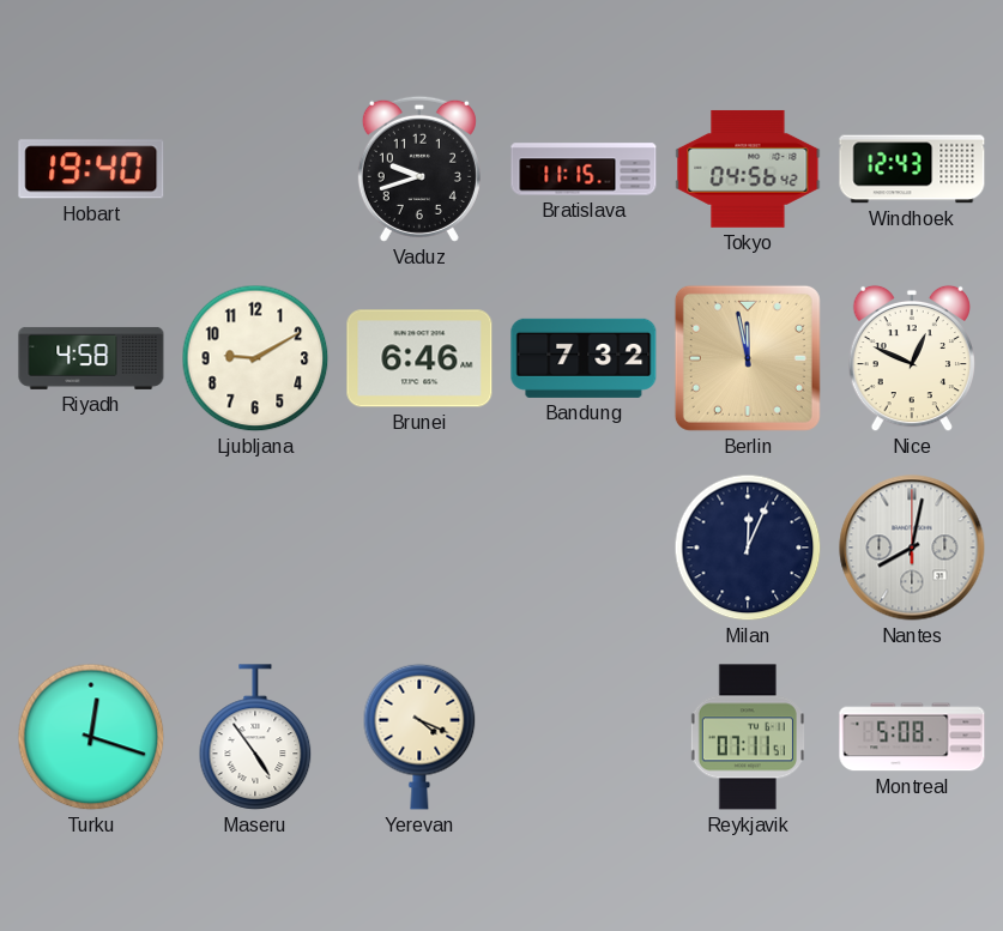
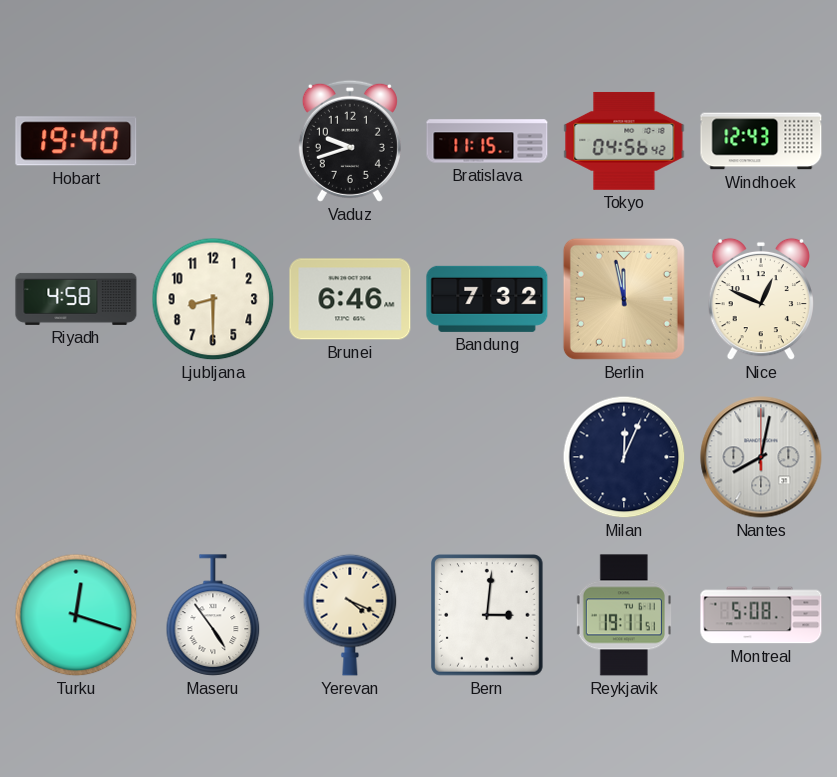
Ljubljana: 9:10 -> 8:30 (213, 299)
Bern: none -> 3:01 (488, 616)
Reykjavik: 07:11 -> 19:11 (624, 615)
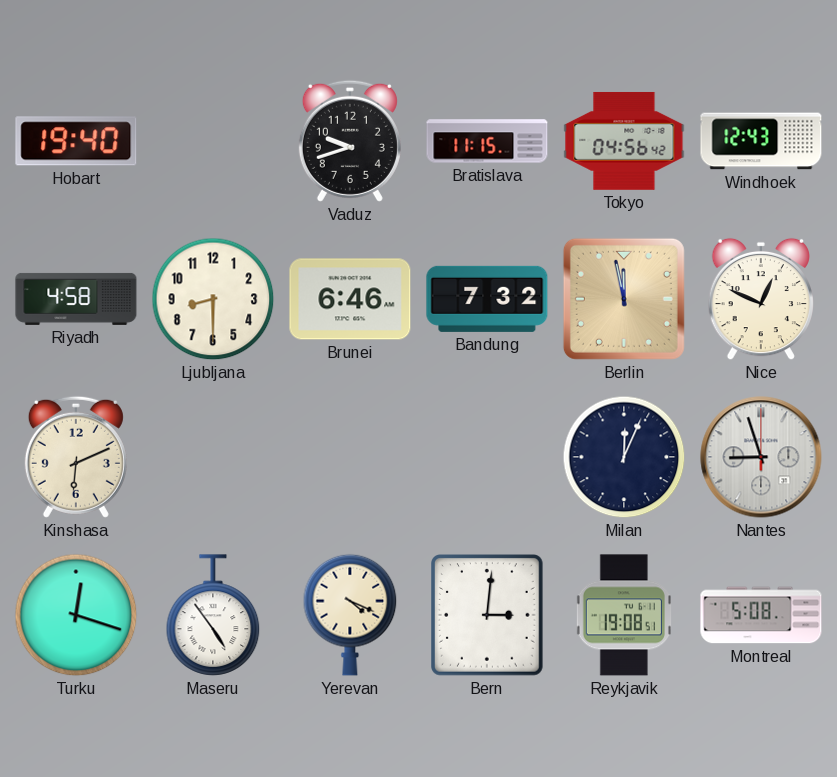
Kinshasa: none -> 6:11 (76, 457)
Nantes: 8:02 -> 8:57 (761, 457)
Reykjavik: 19:11 -> 19:08 (624, 615)
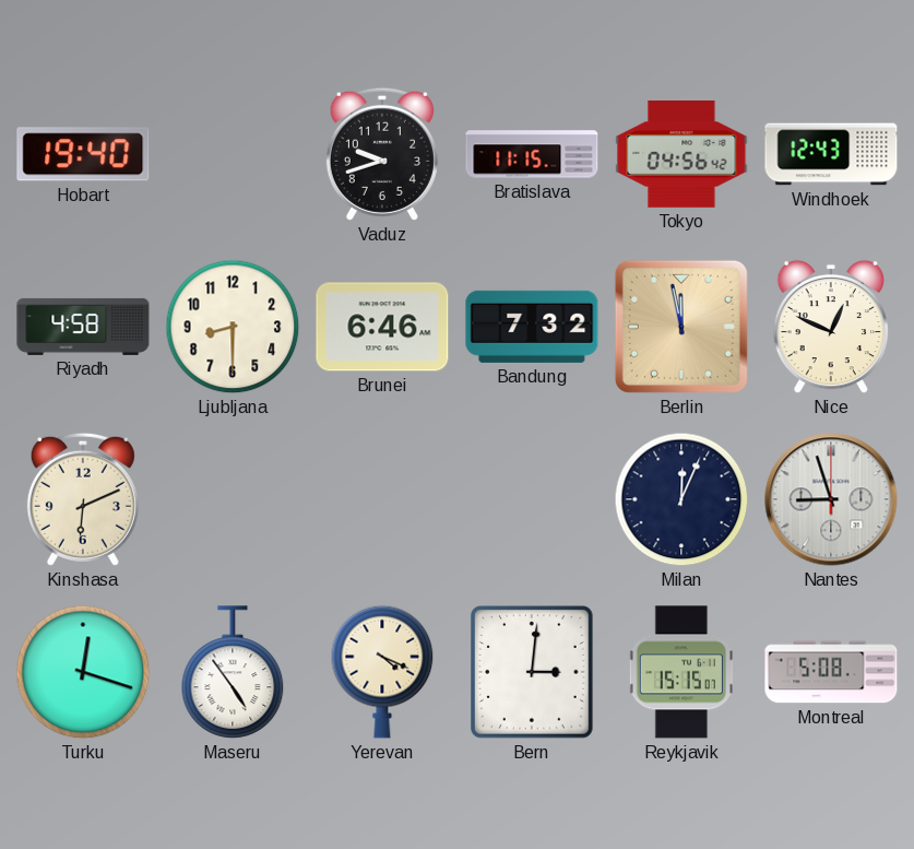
Reykjavik: 19:08 -> 15:15 (681, 672)
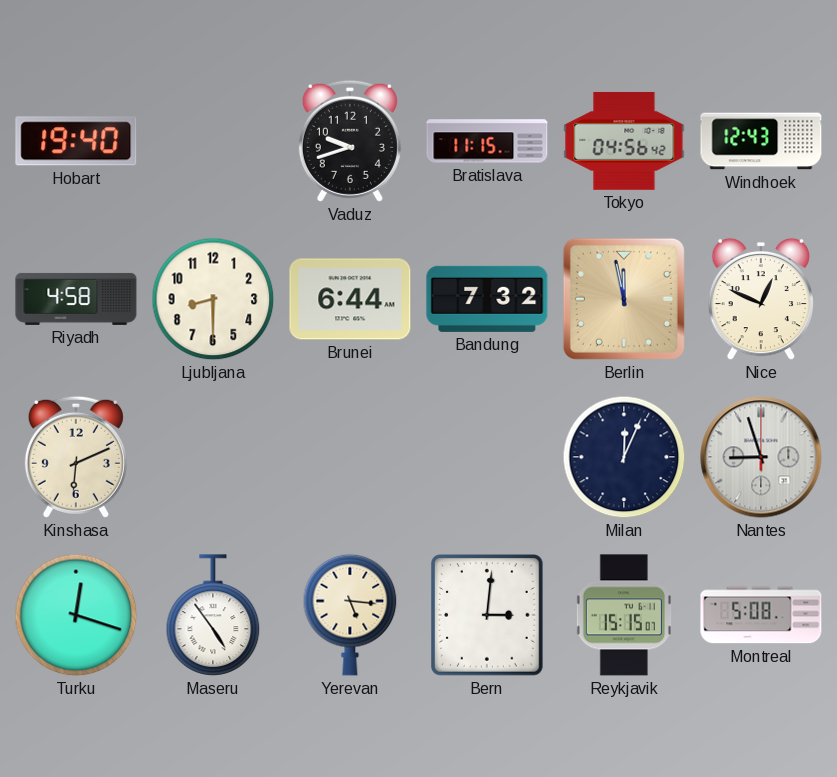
Brunei: 6:46 -> 6:44 (350, 299)
Yerevan: 4:19 -> 5:16 (350, 615)
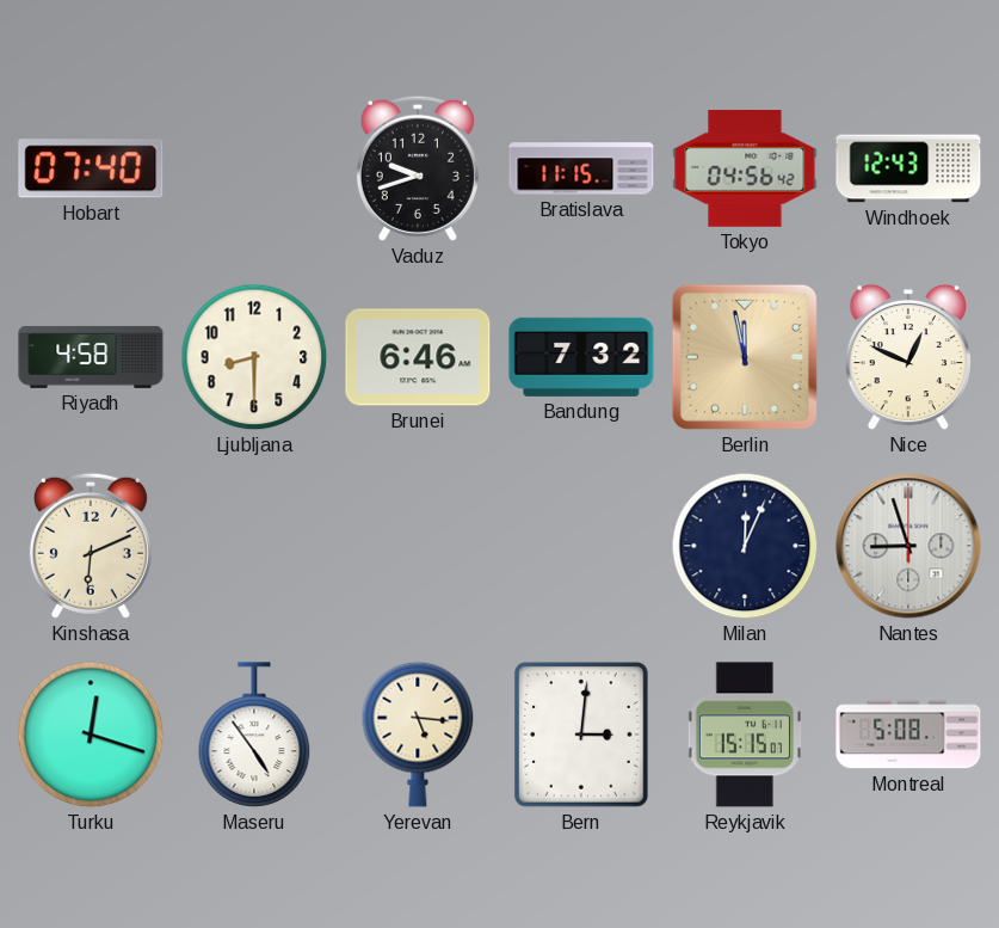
Hobart: 19:40 -> 07:40 (91, 168)
Brunei: 6:44 -> 6:46 (418, 357)
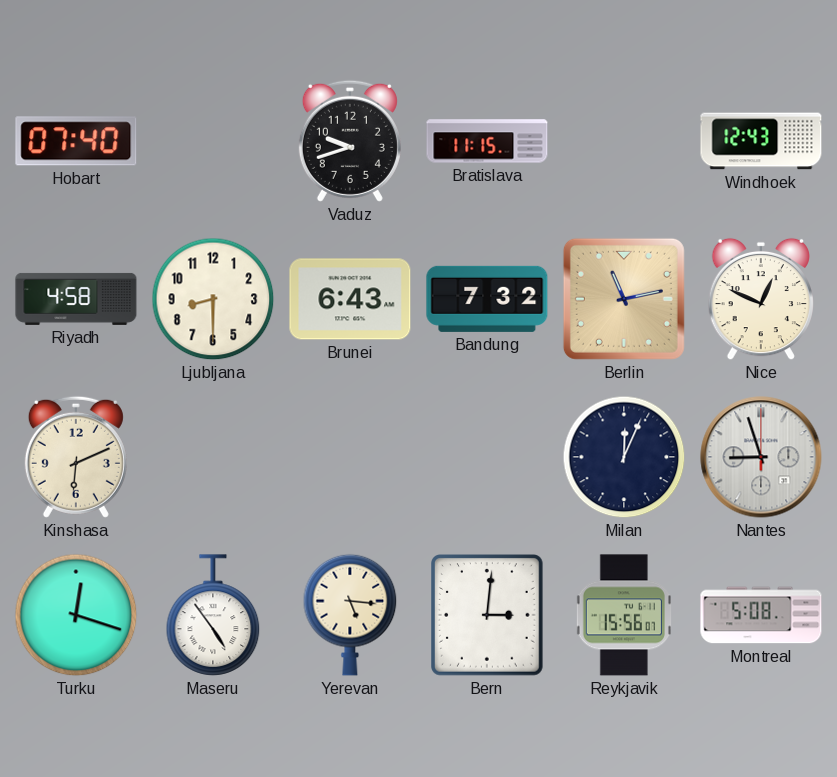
Tokyo: 04:56 -> none (745, 168)
Brunei: 6:46 -> 6:43 (350, 299)
Berlin: 11:58 -> 11:13 (624, 299)
Reykjavik: 15:15 -> 15:56 (624, 615)
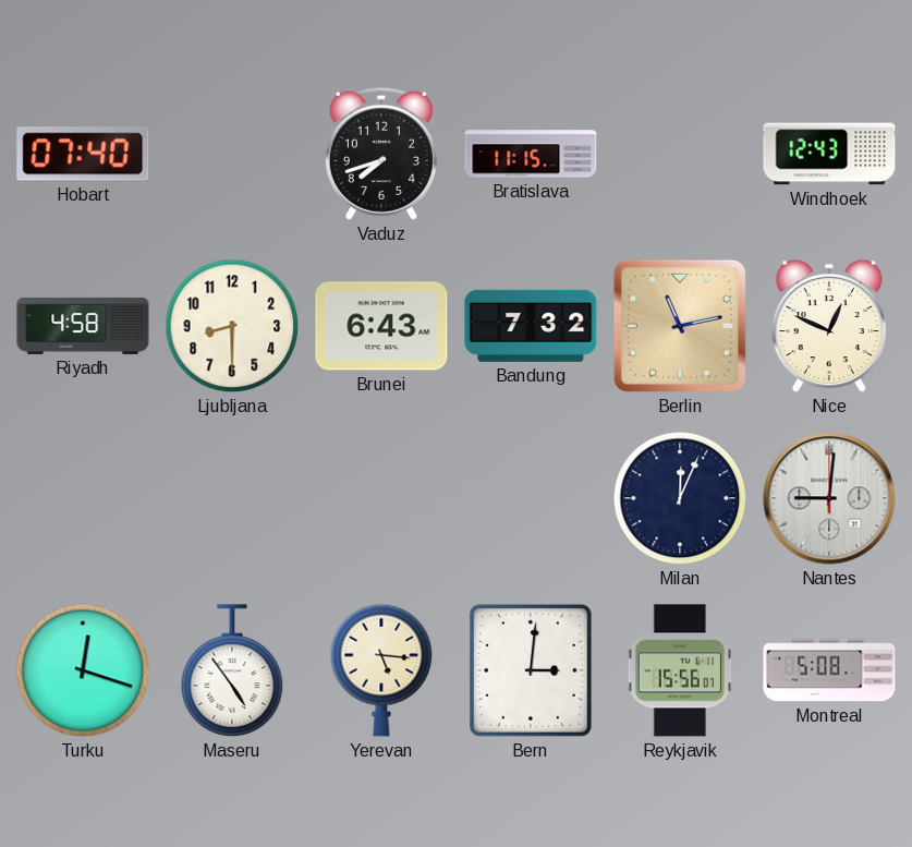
Vaduz: 9:42 -> 7:42 (381, 154)
Kinshasa: 6:11 -> none (76, 457)
Nantes: 8:57 -> 9:01 (829, 498)
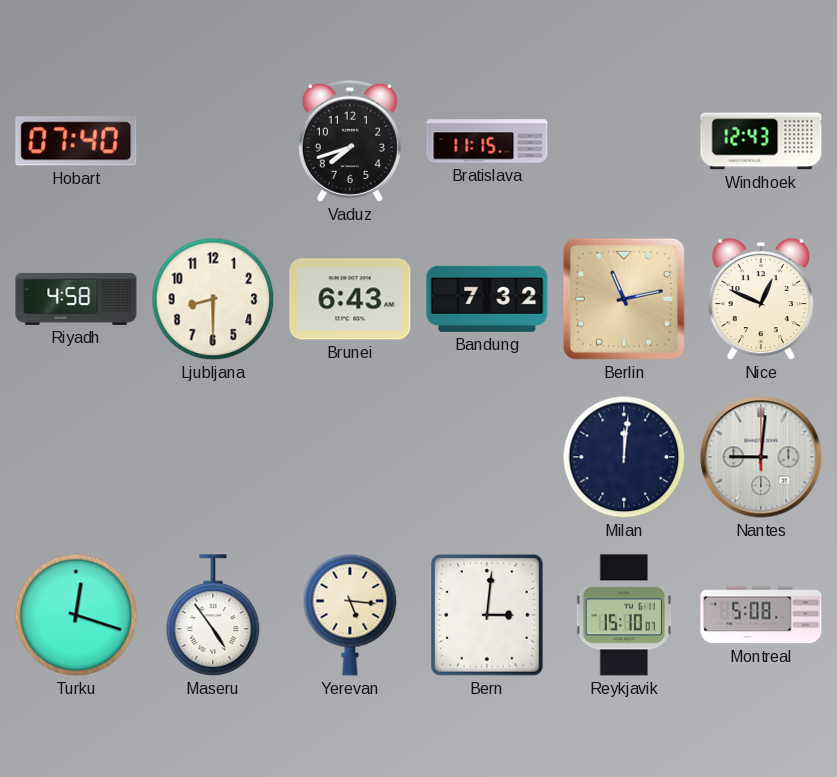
Milan: 12:04 -> 12:01 (624, 457)
Reykjavik: 15:56 -> 15:10 (624, 615)
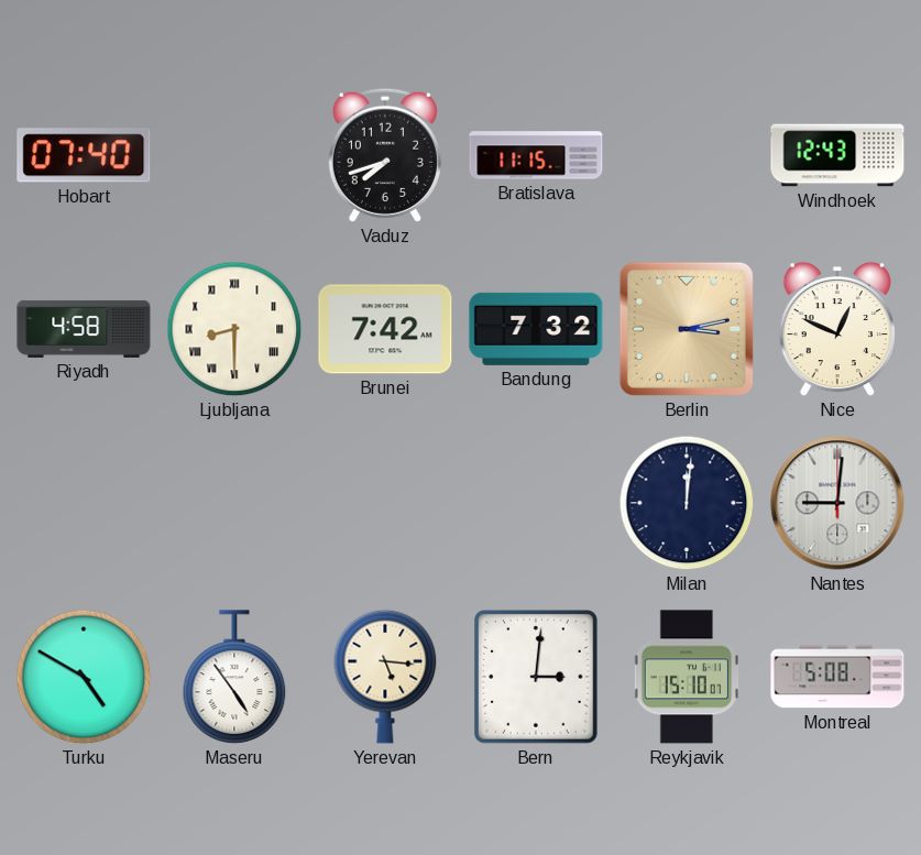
Ljubljana numerals: Arabic -> Roman (234, 329)
Brunei: 6:43 -> 7:42 (385, 329)
Berlin: 11:13 -> 3:13 (687, 329)
Turku: 12:18 -> 4:50 (84, 677)
